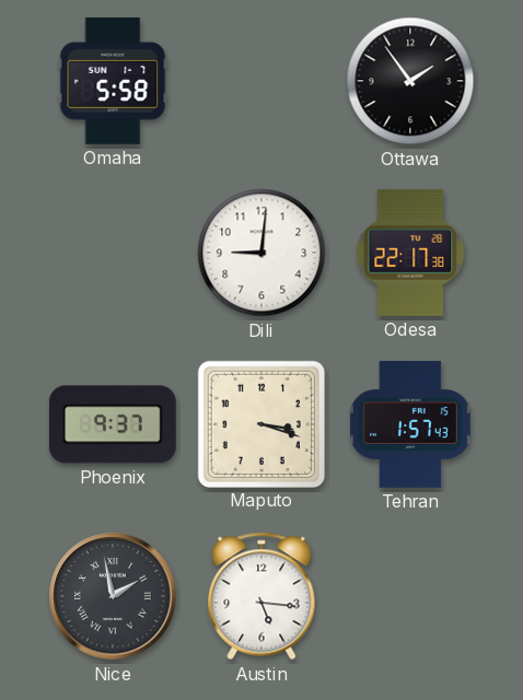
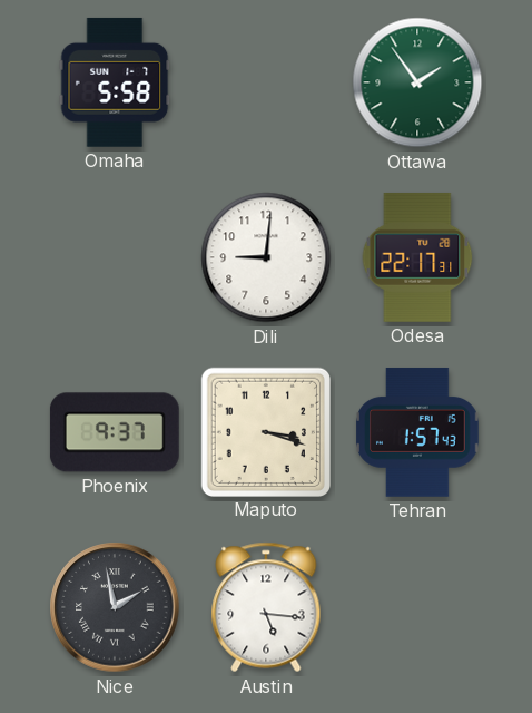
Ottawa dial: black -> green (417, 82)
Odesa: 22:17:38 -> 22:17:31 (417, 257)
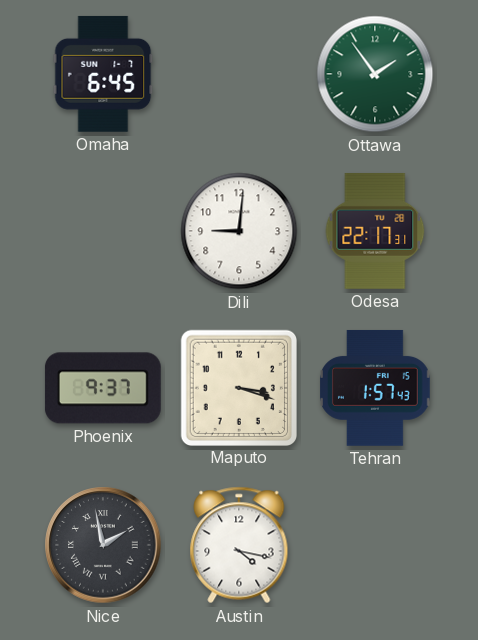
Omaha: 5:58 -> 6:45 (103, 74)
Austin: 5:16 -> 4:17 (239, 545)
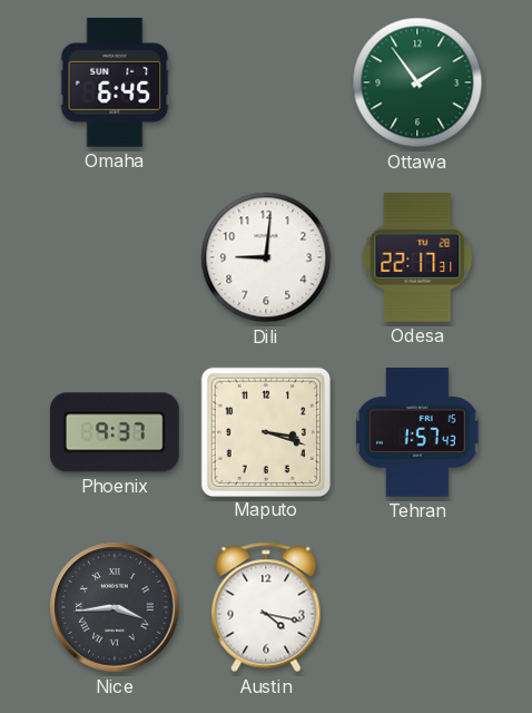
Nice: 1:58 -> 3:44 (115, 607)
